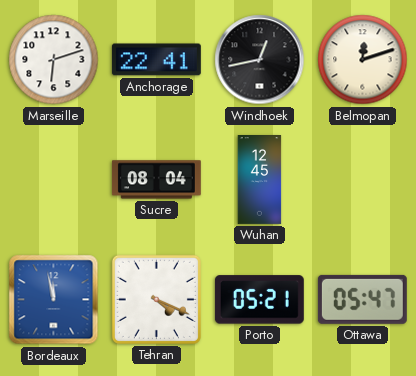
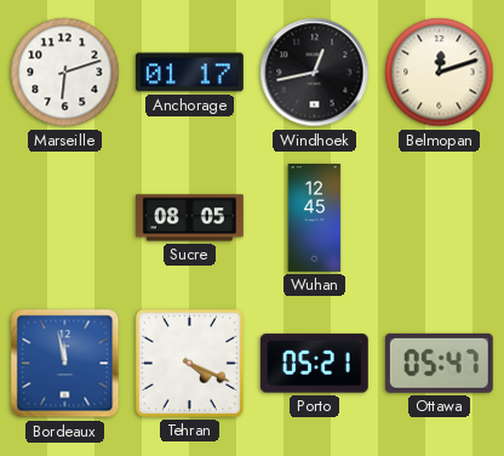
Anchorage: 22:41 -> 01:17 (189, 73)
Sucre: 08:04 -> 08:05 (189, 218)
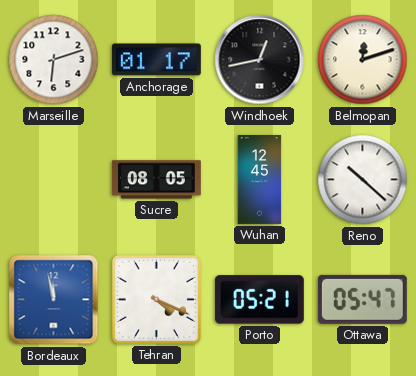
Reno: none -> 10:22 (363, 180)
